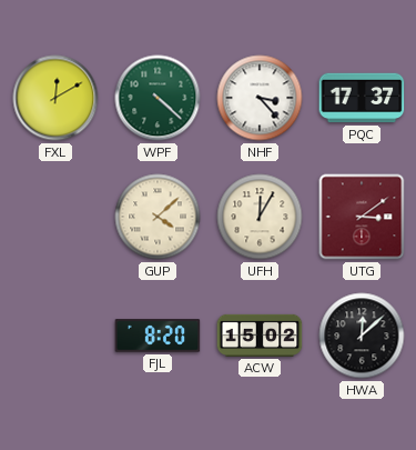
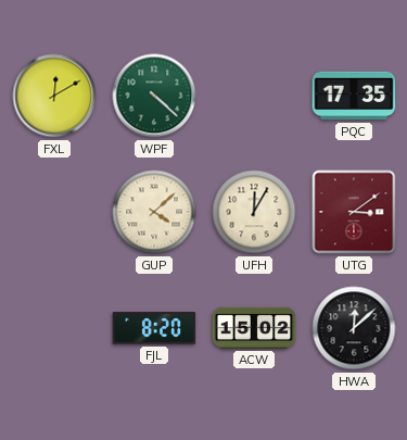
NHF: 3:23 -> none (260, 98)
PQC: 17:37 -> 17:35 (354, 96)
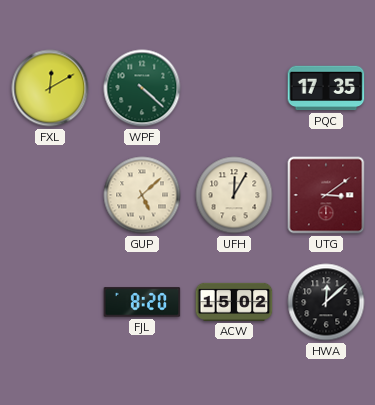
GUP: 4:08 -> 5:08 (142, 195)
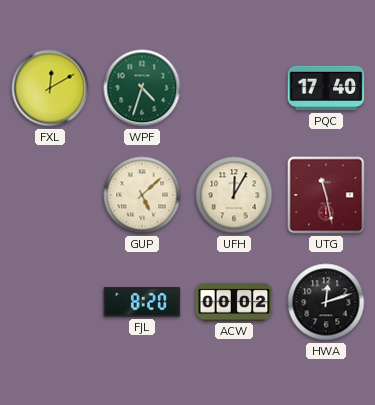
WPF: 4:22 -> 4:33 (142, 88)
PQC: 17:35 -> 17:40 (326, 88)
UTG: 3:09 -> 11:28 (326, 195)
ACW: 15:02 -> 00:02 (234, 302)
HWA: 12:08 -> 12:12 (326, 302)
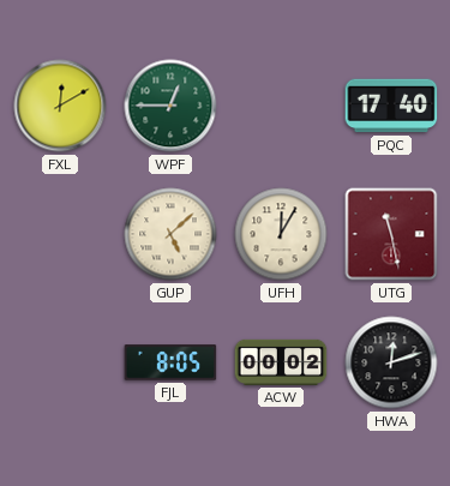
WPF: 4:33 -> 12:45 (170, 106)
FJL: 8:20 -> 8:05 (170, 362)
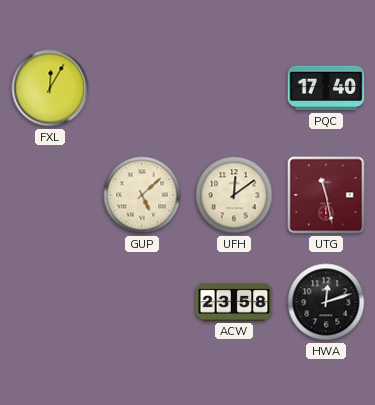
FXL: 12:10 -> 12:05 (50, 88)
WPF: 12:45 -> none (170, 106)
UFH: 12:05 -> 12:09 (234, 195)
FJL: 8:05 -> none (170, 362)
ACW: 00:02 -> 23:58 (234, 302)
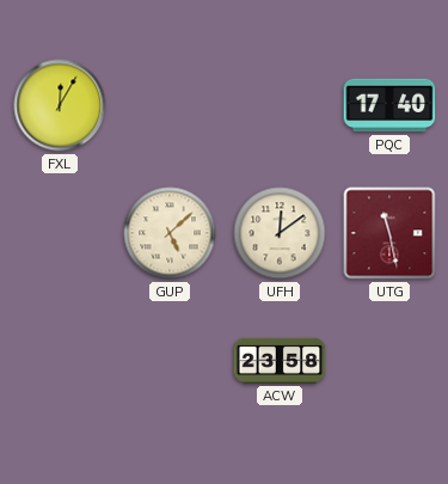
HWA: 12:12 -> none (326, 302)
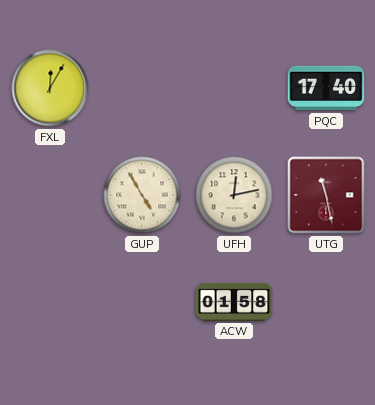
GUP: 5:08 -> 4:55 (142, 195)
UFH: 12:09 -> 12:13 (234, 195)
ACW: 23:58 -> 01:58 (234, 302)
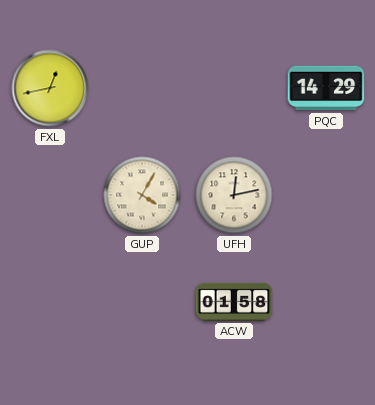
FXL: 12:05 -> 12:43 (50, 88)
PQC: 17:40 -> 14:29 (326, 88)
GUP: 4:55 -> 4:05 (142, 195)
UTG: 11:28 -> none (326, 195)
